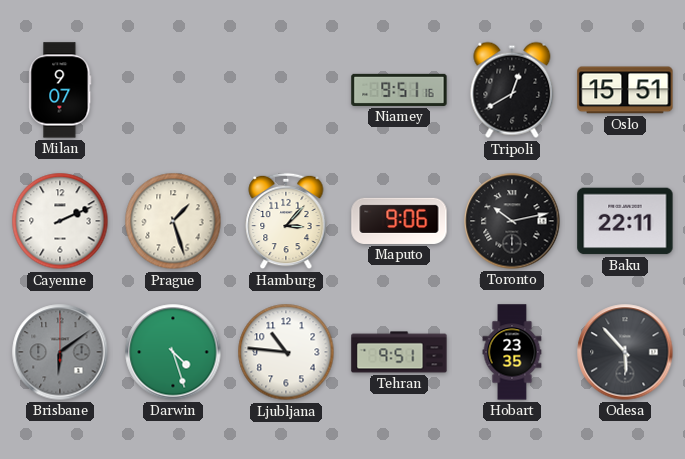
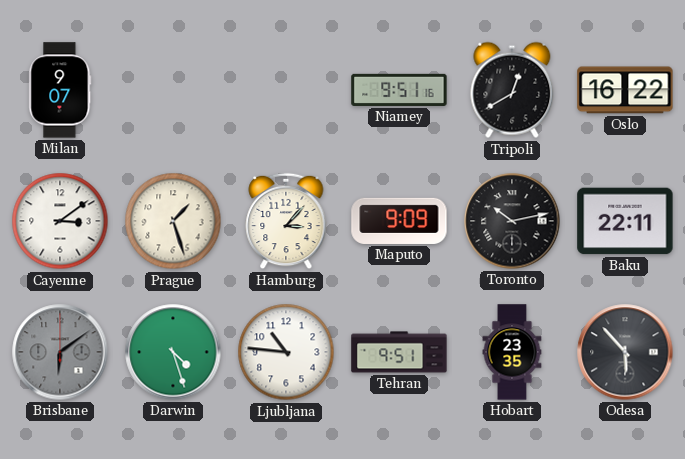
Oslo: 15:51 -> 16:22 (625, 90)
Cayenne: 2:11 -> 3:09 (60, 221)
Maputo: 9:06 -> 9:09 (399, 221)
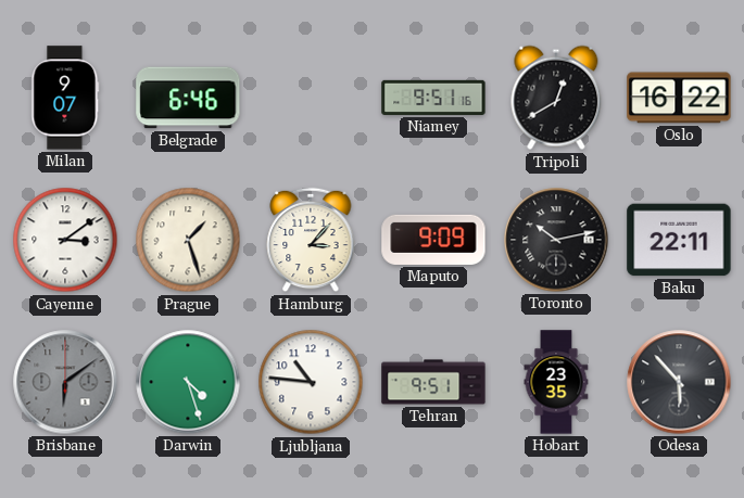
Belgrade: none -> 6:46 (188, 98)
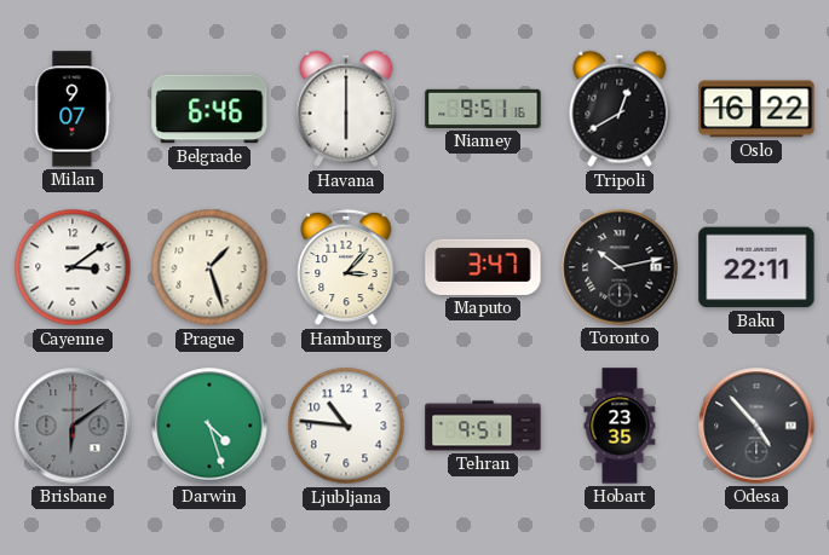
Havana: none -> 6:00 (346, 109)
Maputo: 9:09 -> 3:47 (483, 267)
Odesa: 5:53 -> 4:53 (756, 426)
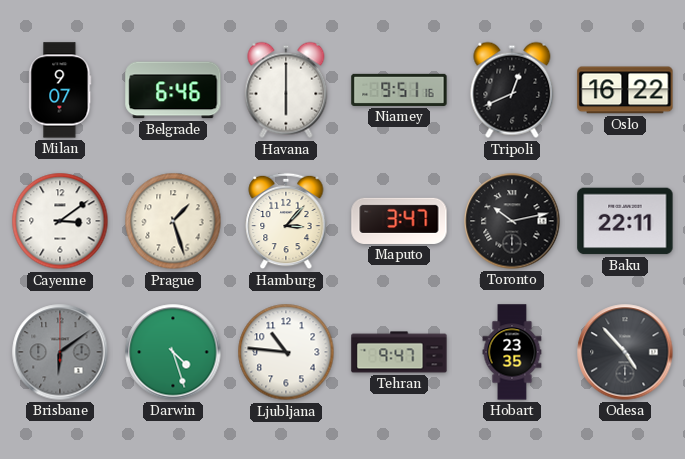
Tripoli: 12:40 -> 12:41 (512, 90)
Tehran: 9:51 -> 9:47 (399, 352)
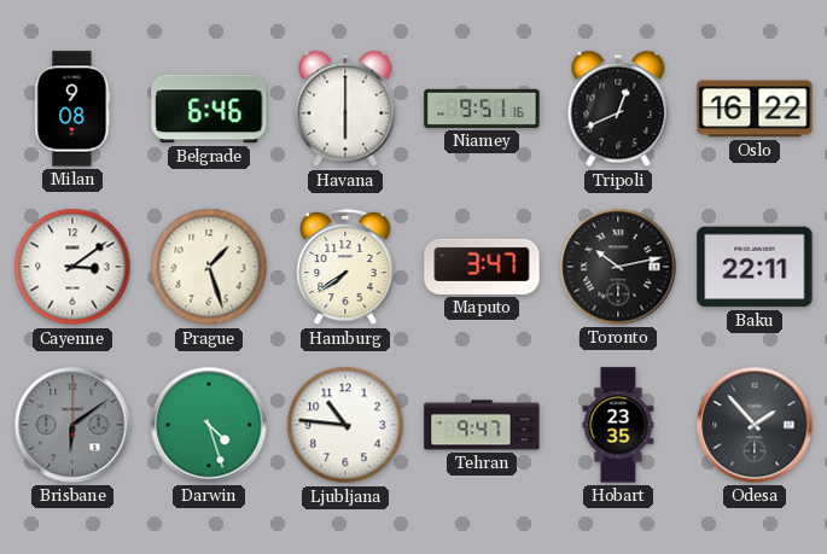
Milan: 9:07 -> 9:08 (72, 109)
Hamburg: 3:07 -> 7:39 (345, 267)
Odesa: 4:53 -> 1:53 (755, 425)
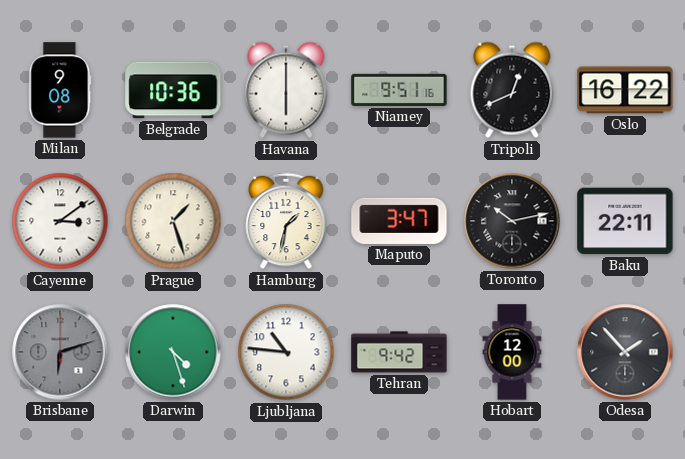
Belgrade: 6:46 -> 10:36 (173, 90)
Hamburg: 7:39 -> 1:32 (286, 221)
Brisbane: 6:09 -> 6:12 (60, 352)
Tehran: 9:47 -> 9:42 (399, 352)
Hobart: 23:35 -> 12:00 (512, 352)
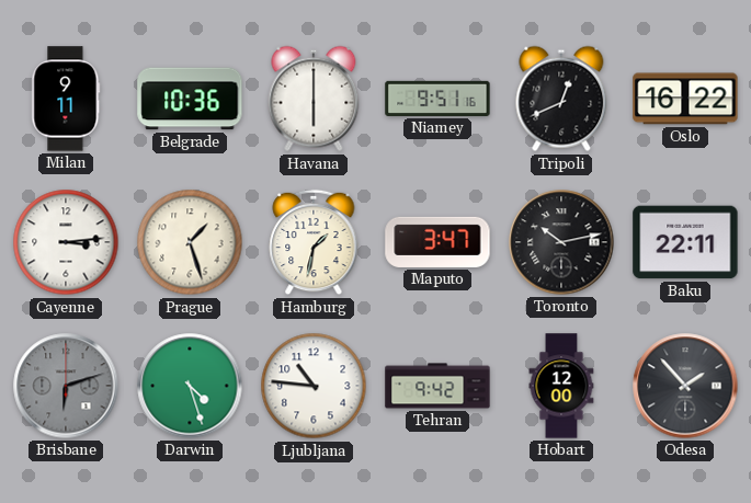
Milan: 9:08 -> 9:11 (66, 99)
Cayenne: 3:09 -> 3:14 (66, 242)
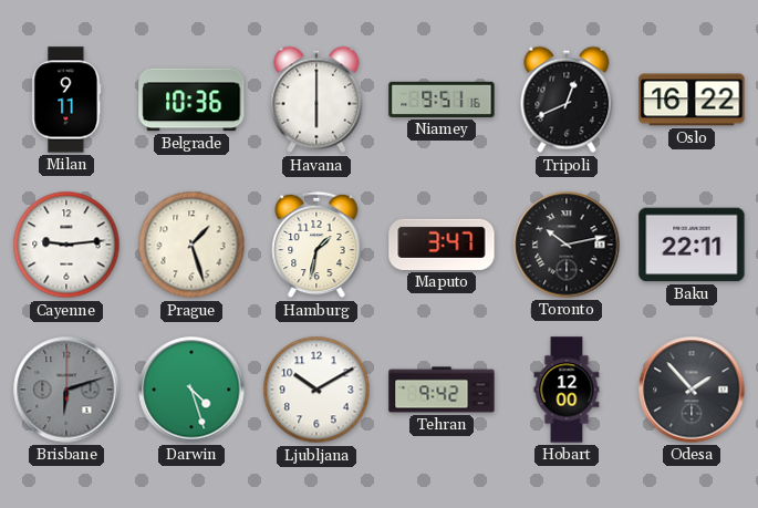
Cayenne: 3:14 -> 9:14 (66, 245)
Ljubljana: 10:46 -> 10:10 (316, 390)
